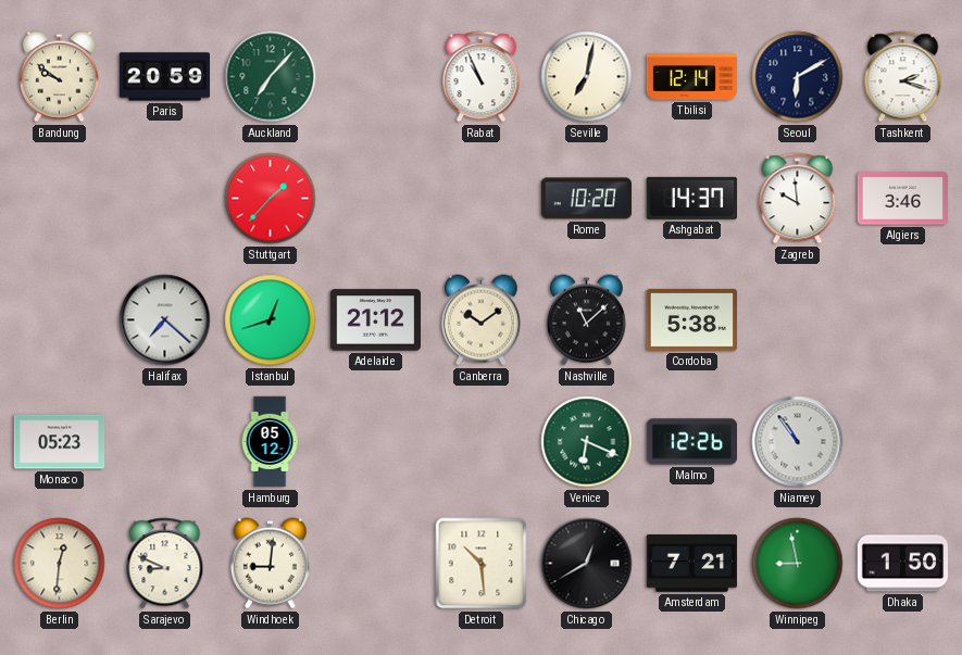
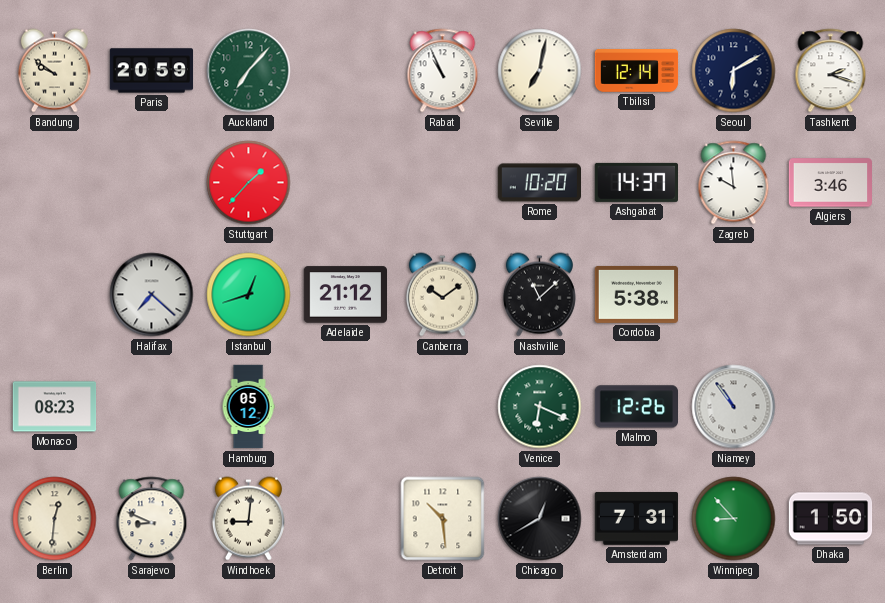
Monaco: 05:23 -> 08:23 (55, 407)
Amsterdam: 7:21 -> 7:31 (636, 519)
Winnipeg: 8:58 -> 8:53 (734, 519)
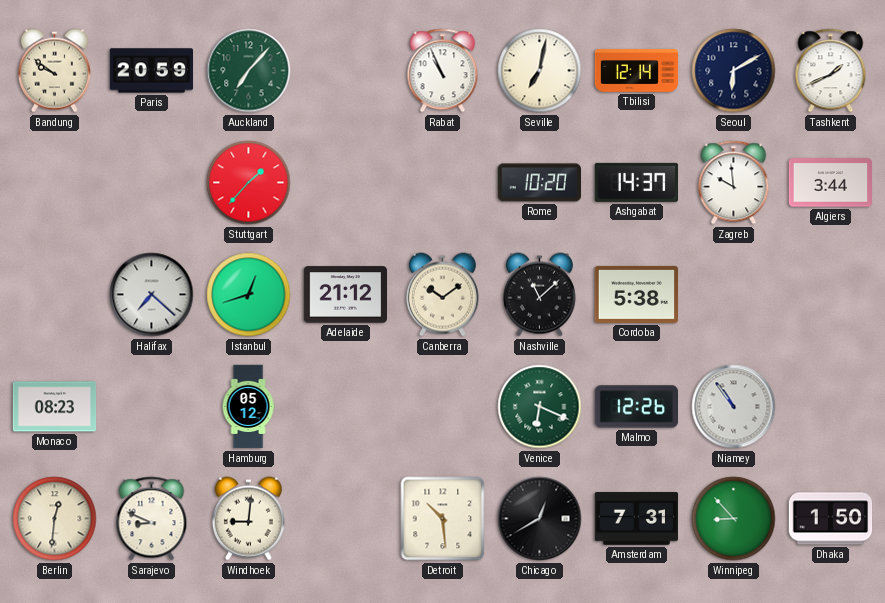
Tashkent: 2:18 -> 1:41 (831, 71)
Algiers: 3:46 -> 3:44 (831, 183)
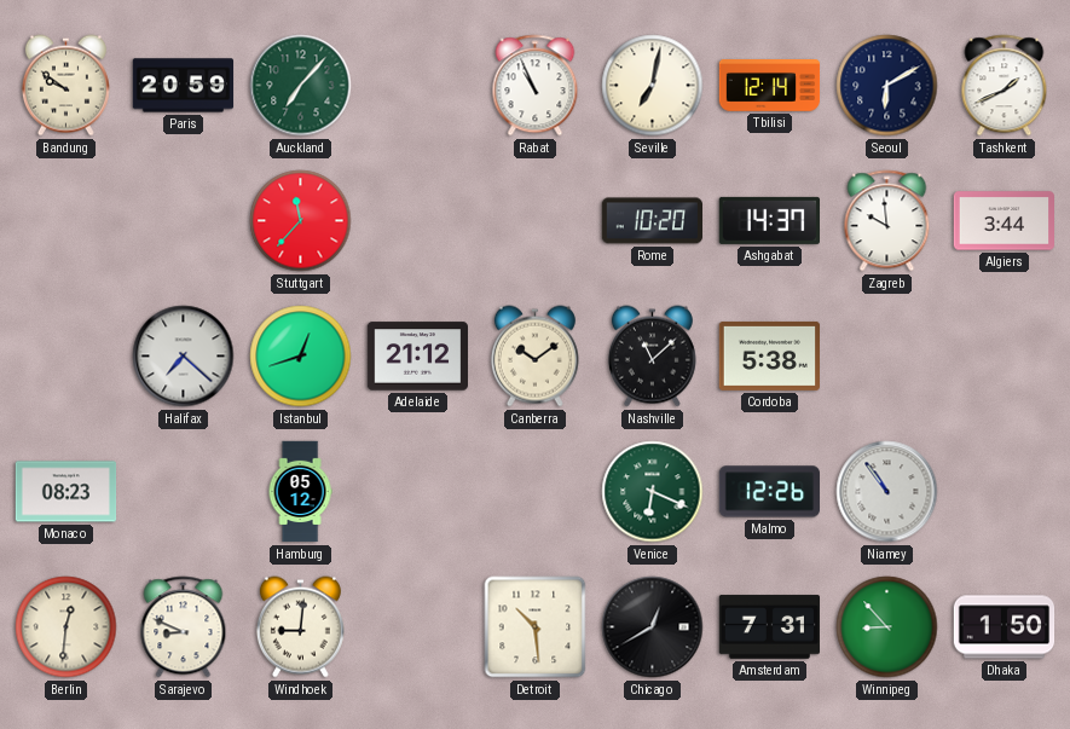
Stuttgart: 1:37 -> 11:37 (301, 221)
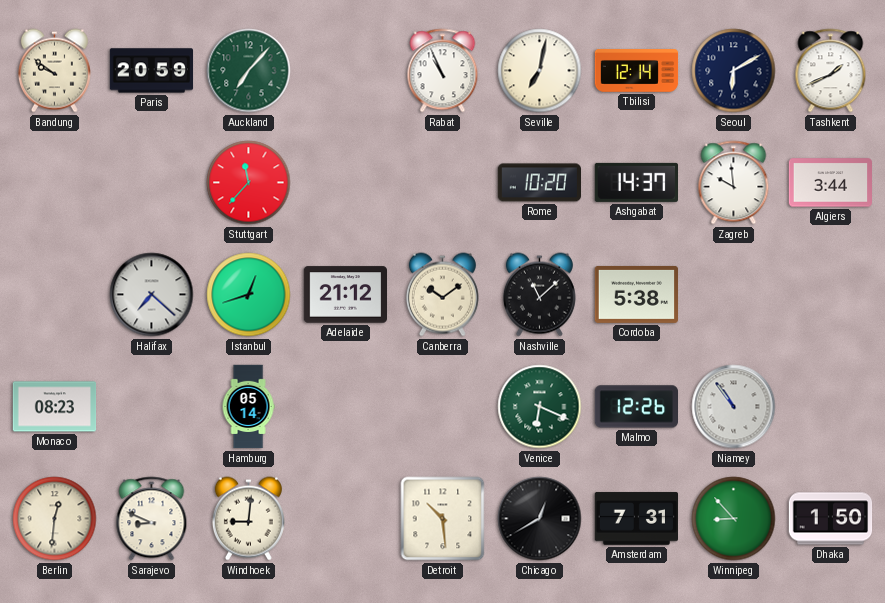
Hamburg: 05:12 -> 05:14 (248, 407)
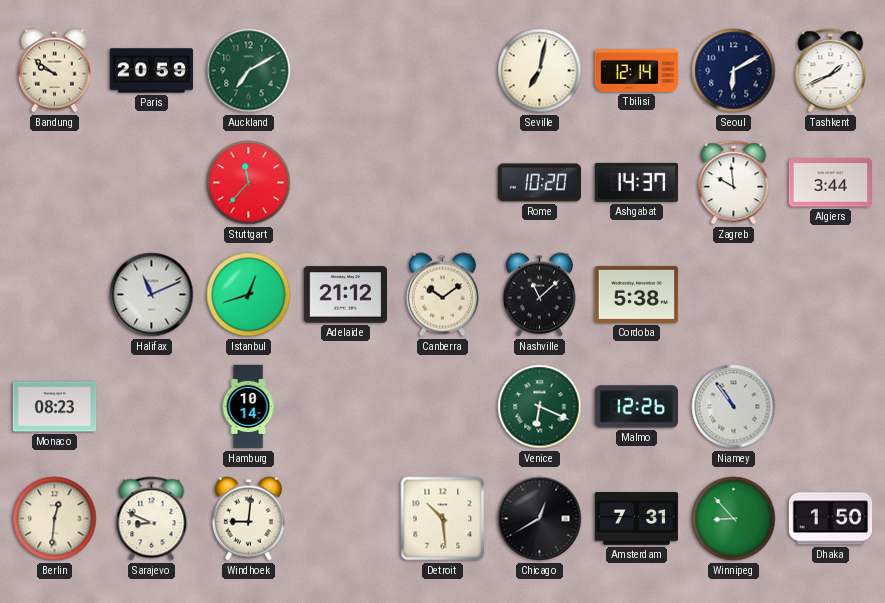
Auckland: 7:07 -> 7:10 (249, 71)
Rabat: 10:56 -> none (443, 71)
Halifax: 7:22 -> 11:11 (152, 295)
Hamburg: 05:14 -> 10:14 (248, 407)
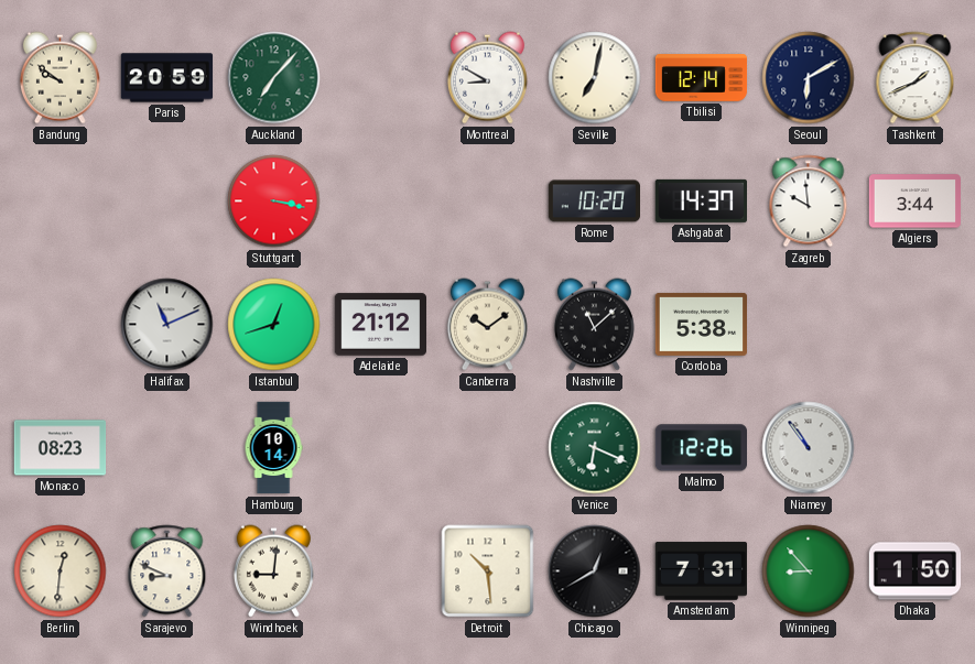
Auckland: 7:10 -> 7:07 (274, 78)
Montreal: none -> 8:50 (487, 78)
Stuttgart: 11:37 -> 3:17 (274, 202)
